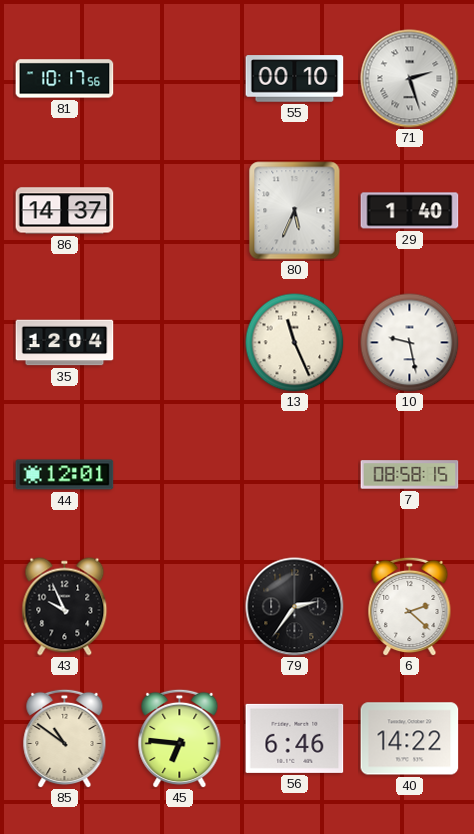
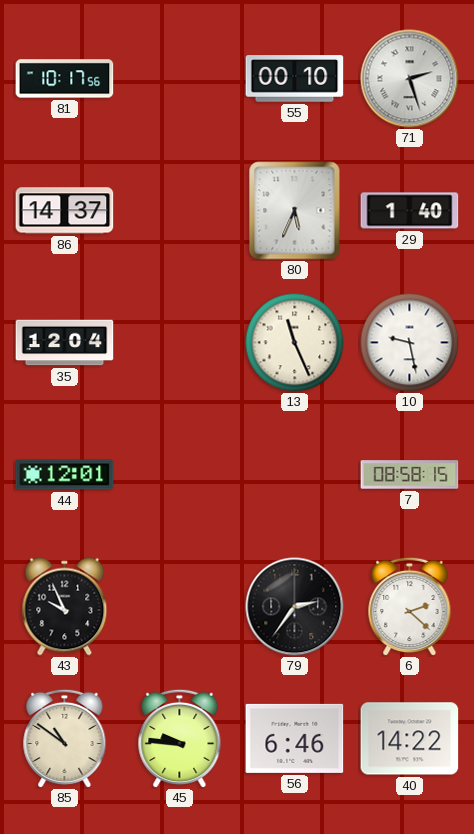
45: 6:46 -> 9:46 (180, 738)
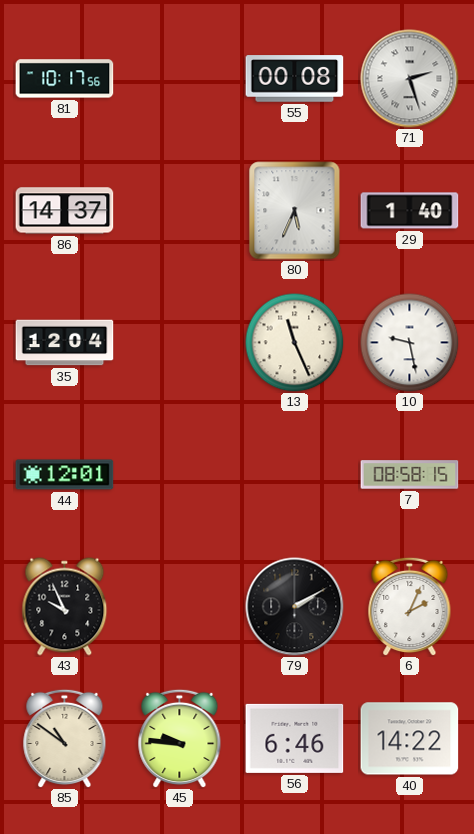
55: 00:10 -> 00:08 (295, 79)
79: 2:36 -> 2:10 (295, 607)
6: 2:22 -> 2:04 (410, 606)
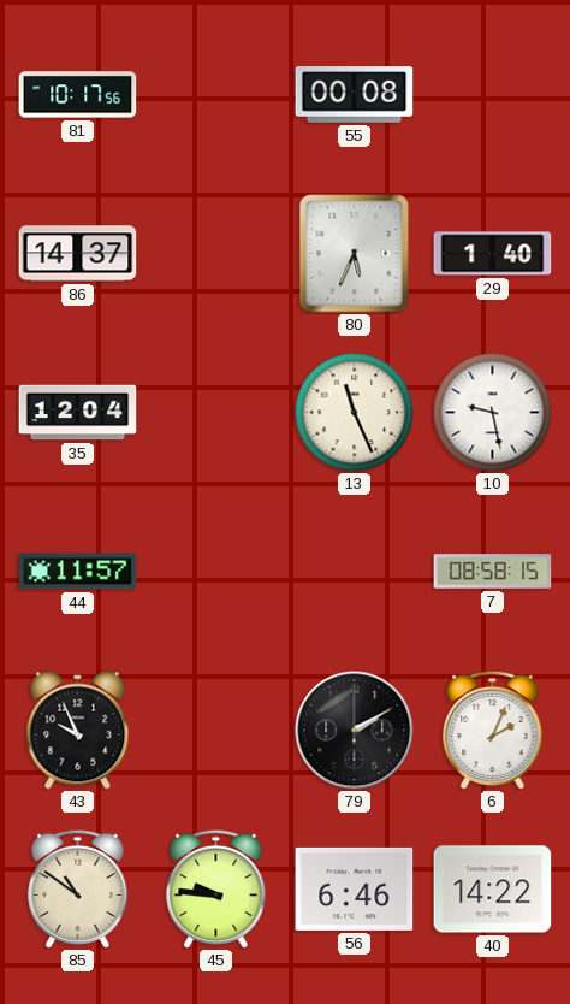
71: 2:27 -> none (410, 79)
44: 12:01 -> 11:57 (78, 572)
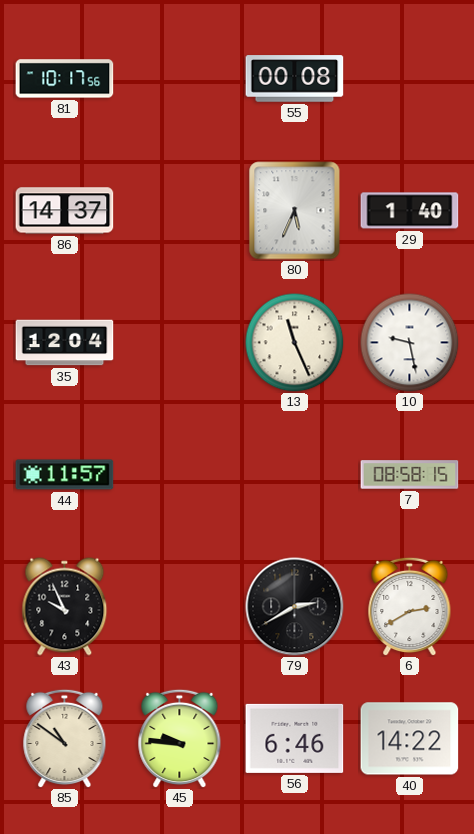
79: 2:10 -> 2:40 (295, 607)
6: 2:04 -> 2:40 (410, 606)
